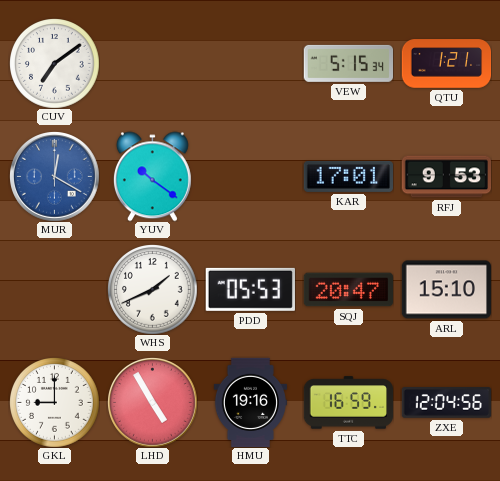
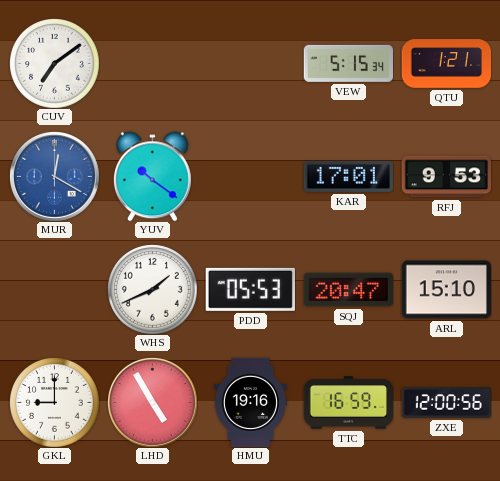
ZXE: 12:04 -> 12:00 (446, 403)
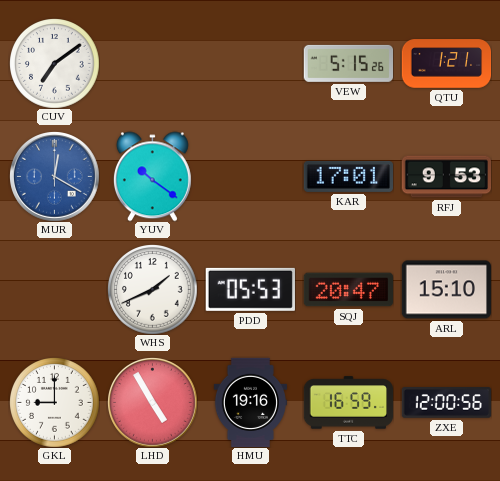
VEW: 5:15:34 -> 5:15:26 (348, 63)
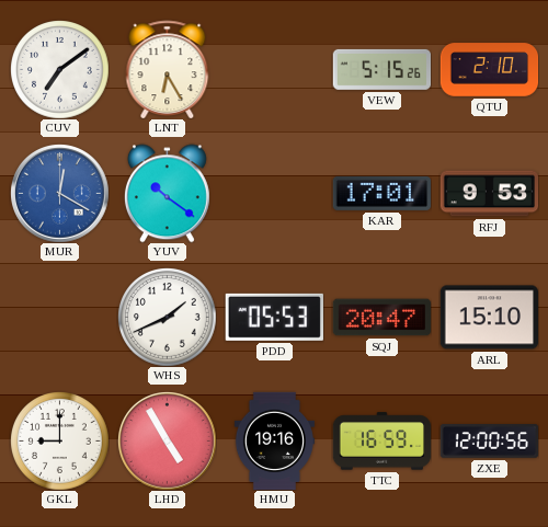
LNT: none -> 6:25 (168, 69)
QTU: 1:21 -> 2:10 (489, 70)
